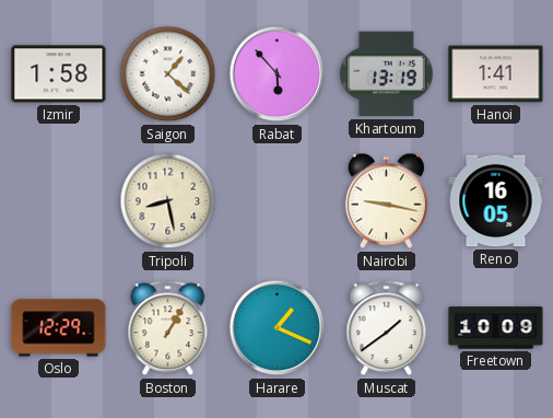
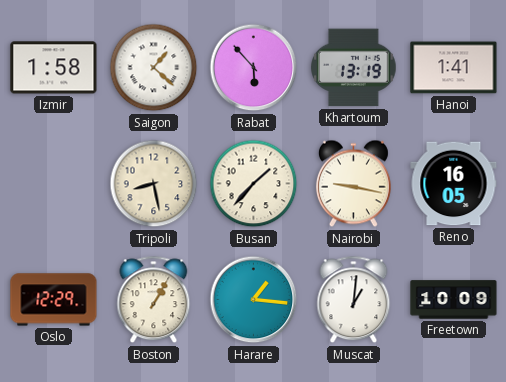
Busan: none -> 1:37 (254, 184)
Harare: 1:19 -> 1:16 (254, 300)
Muscat: 1:39 -> 1:01 (354, 300)
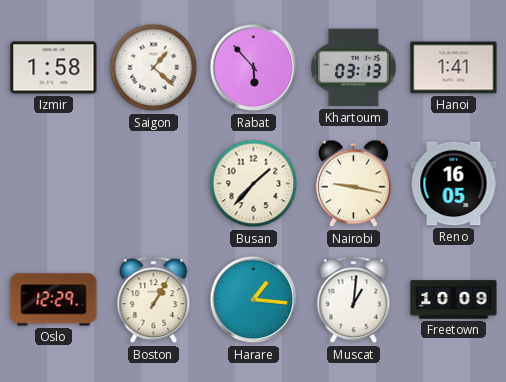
Khartoum: 13:19 -> 03:13 (354, 68)
Tripoli: 8:28 -> none (154, 184)
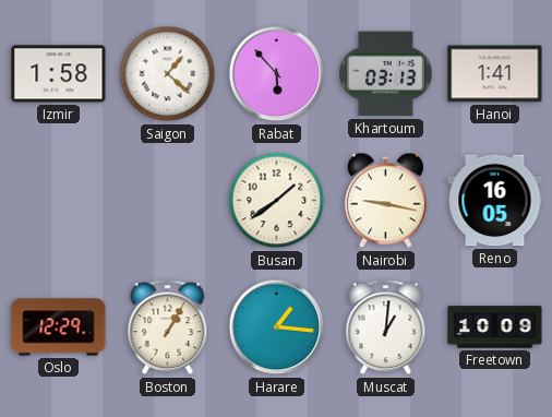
Busan: 1:37 -> 1:39 (277, 201)
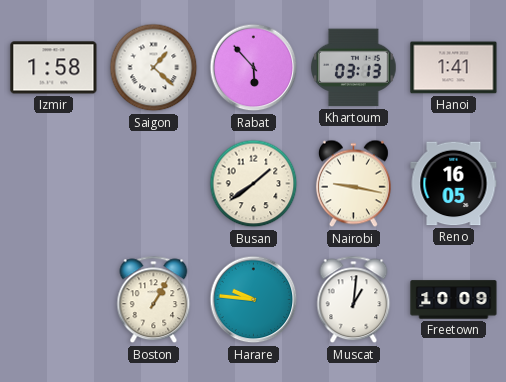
Oslo: 12:29 -> none (59, 327)
Harare: 1:16 -> 9:46 (254, 300)
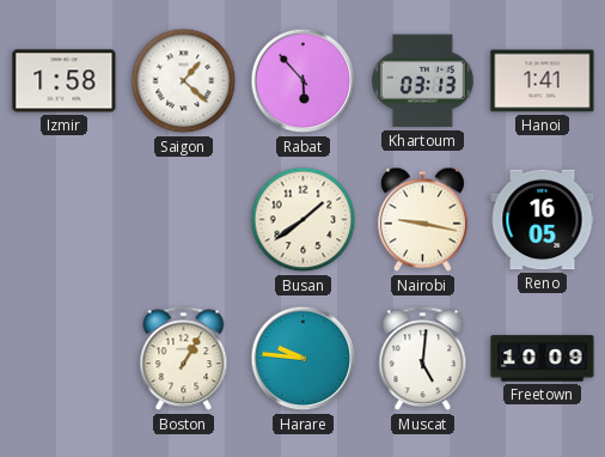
Muscat: 1:01 -> 5:01 (423, 359)
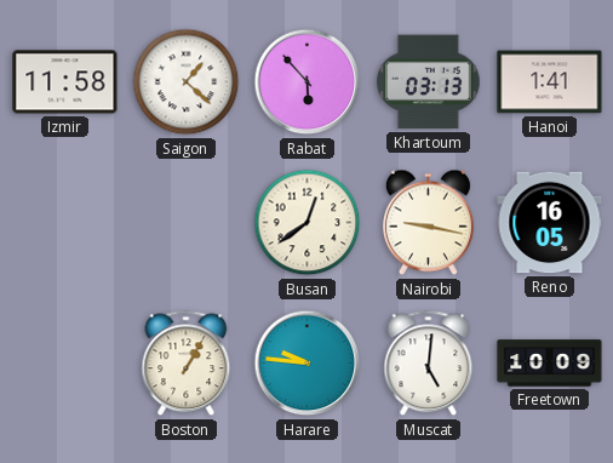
Izmir: 1:58 -> 11:58 (65, 82)
Busan: 1:39 -> 12:39 (308, 223)
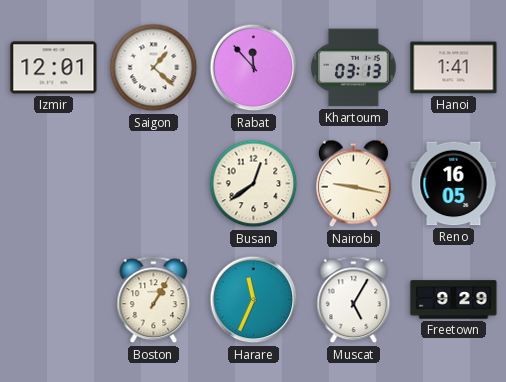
Izmir: 11:58 -> 12:01 (54, 68)
Rabat: 5:53 -> 11:53 (254, 68)
Harare: 9:46 -> 11:34 (254, 300)
Muscat: 5:01 -> 5:05 (354, 300)
Freetown: 10:09 -> 9:29 (454, 300)
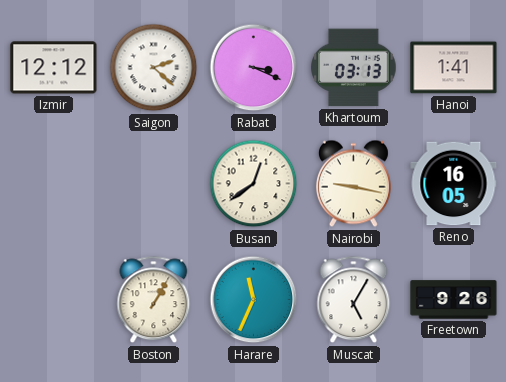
Izmir: 12:01 -> 12:12 (54, 68)
Saigon: 1:22 -> 2:22 (154, 68)
Rabat: 11:53 -> 3:19 (254, 68)
Freetown: 9:29 -> 9:26 (454, 300)
